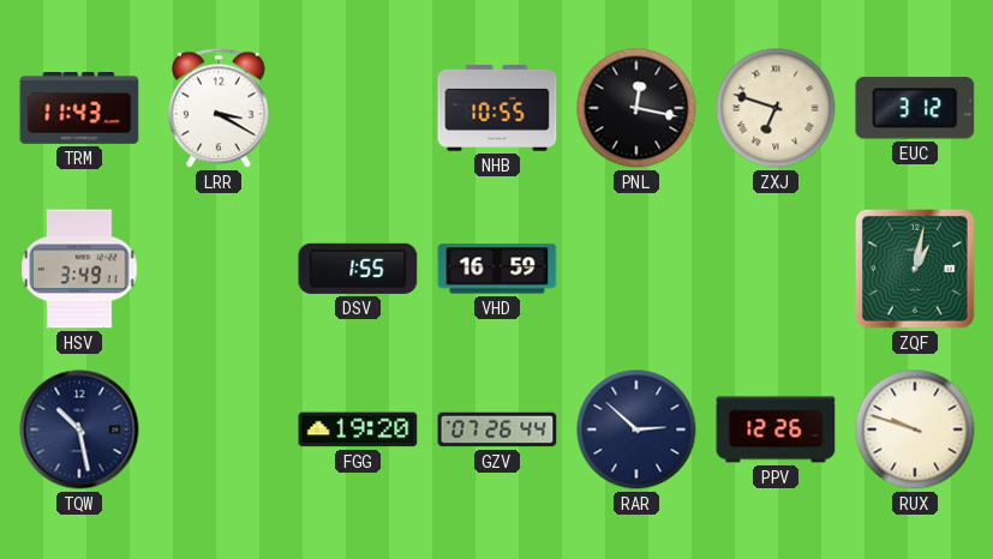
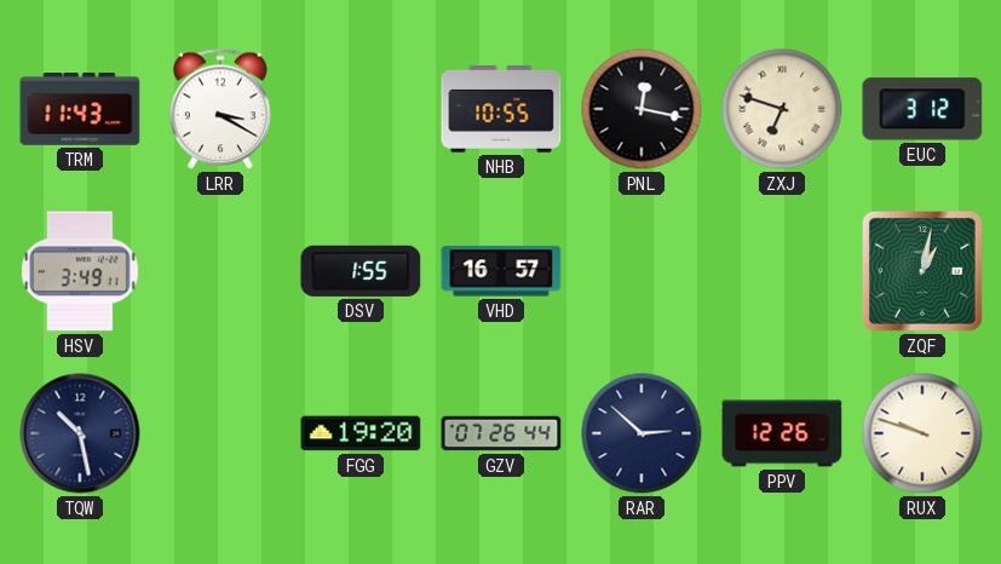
VHD: 16:59 -> 16:57 (501, 271)
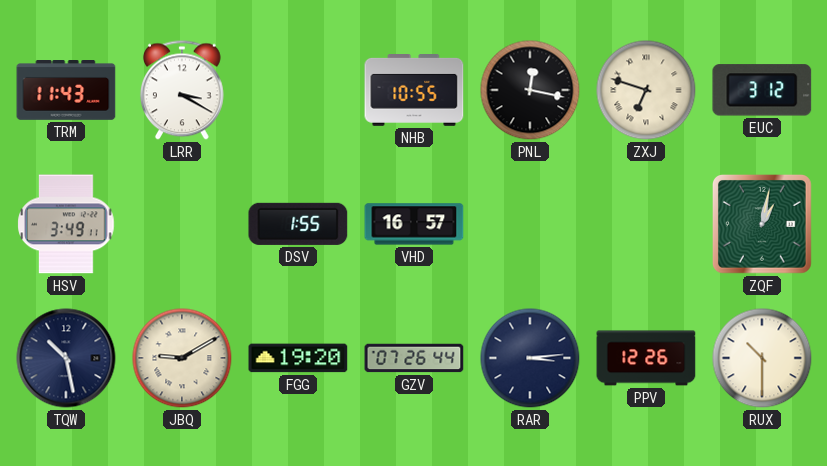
JBQ: none -> 9:10 (182, 358)
RAR: 2:52 -> 3:14 (530, 358)
RUX: 9:48 -> 10:30 (762, 358)
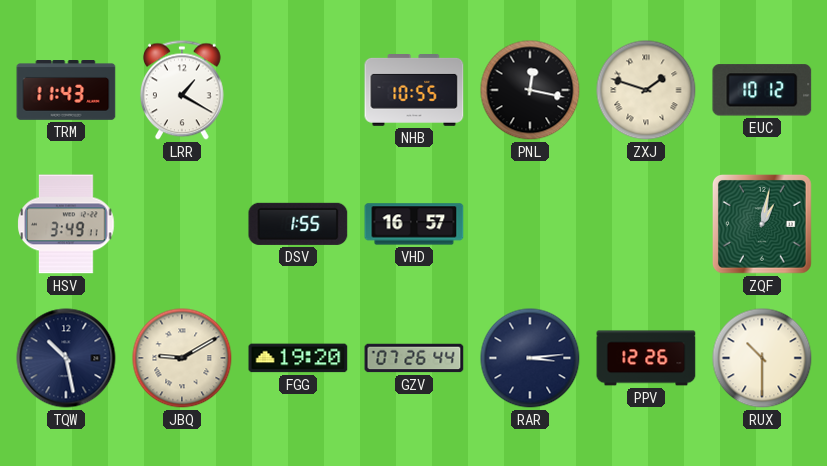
LRR: 3:20 -> 1:20 (182, 90)
ZXJ: 6:48 -> 1:48 (646, 90)
EUC: 3:12 -> 10:12 (762, 90)
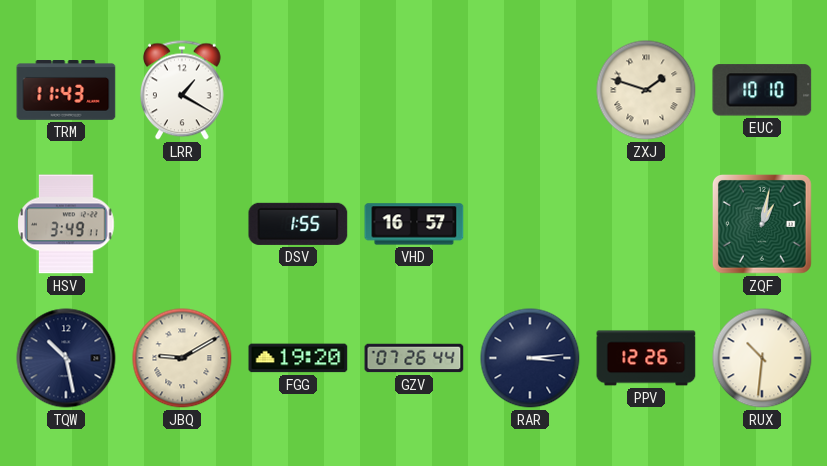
NHB: 10:55 -> none (414, 91)
PNL: 12:17 -> none (530, 90)
EUC: 10:12 -> 10:10 (762, 90)
RUX: 10:30 -> 10:31 (762, 358)
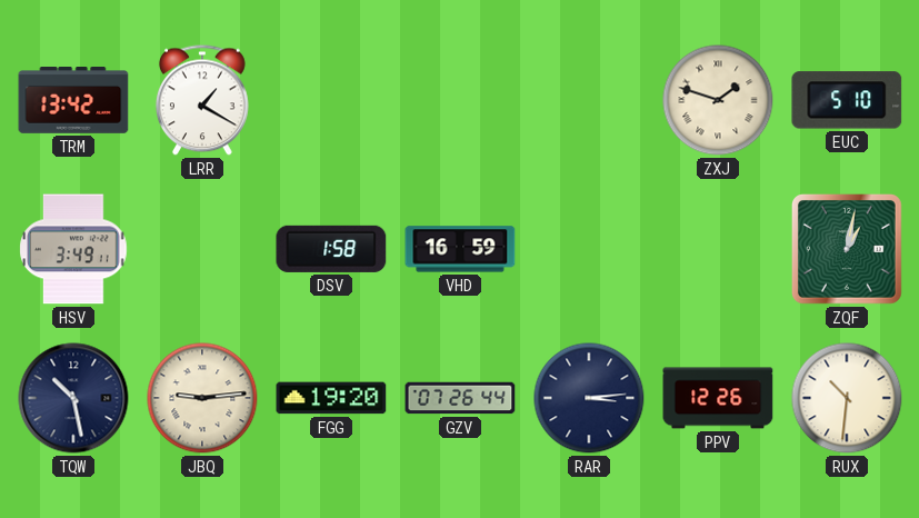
TRM: 11:43 -> 13:42 (73, 101)
EUC: 10:10 -> 5:10 (847, 100)
DSV: 1:55 -> 1:58 (331, 249)
VHD: 16:57 -> 16:59 (460, 249)
JBQ: 9:10 -> 9:14 (202, 398)
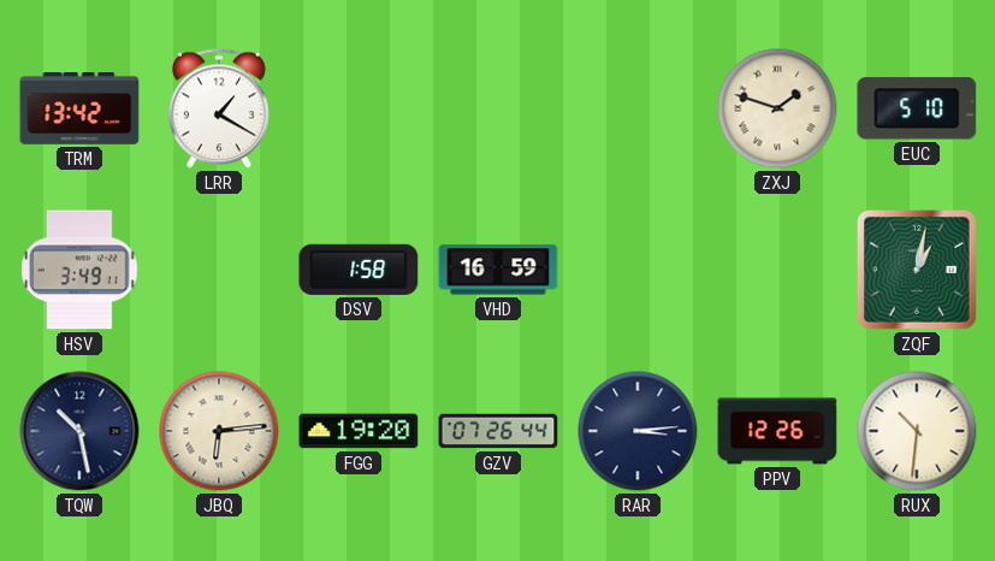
JBQ: 9:14 -> 6:14 (219, 431)
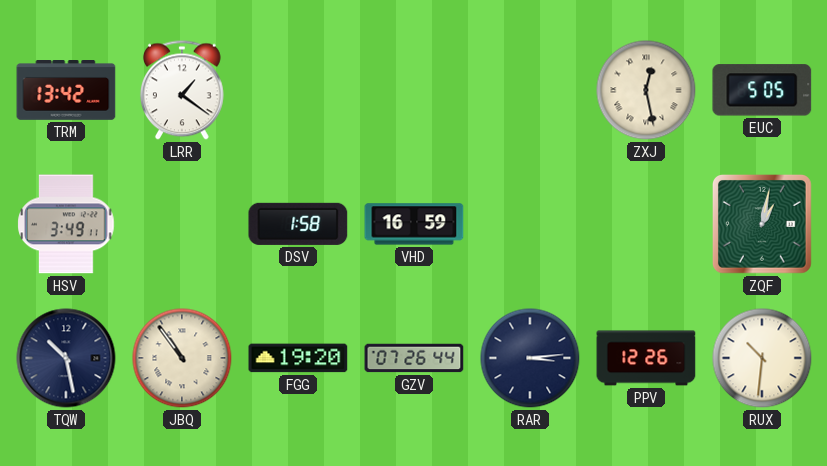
LRR: 1:20 -> 1:21 (182, 90)
ZXJ: 1:48 -> 12:28 (646, 90)
EUC: 5:10 -> 5:05 (762, 90)
JBQ: 6:14 -> 10:54 (182, 358)
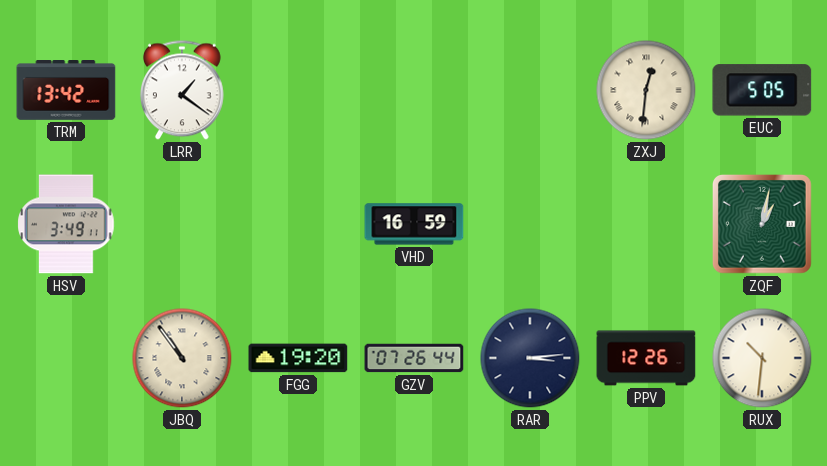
ZXJ: 12:28 -> 12:31 (646, 90)
DSV: 1:58 -> none (298, 224)
TQW: 10:28 -> none (66, 358)
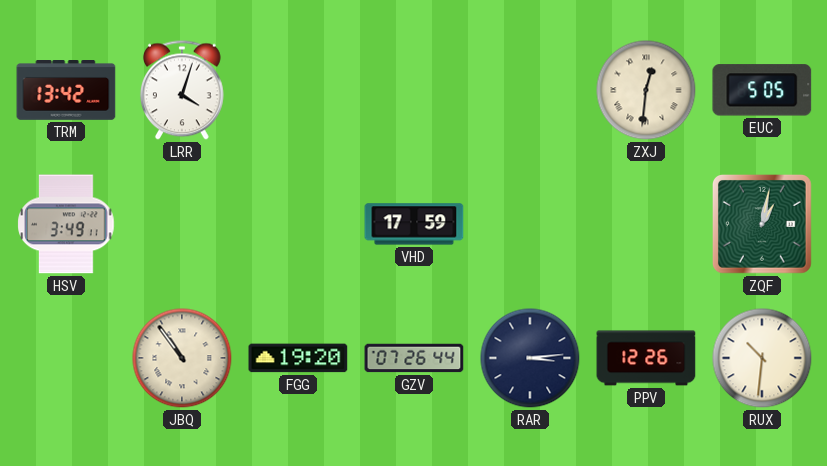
LRR: 1:21 -> 4:03 (182, 90)
VHD: 16:59 -> 17:59 (414, 224)
